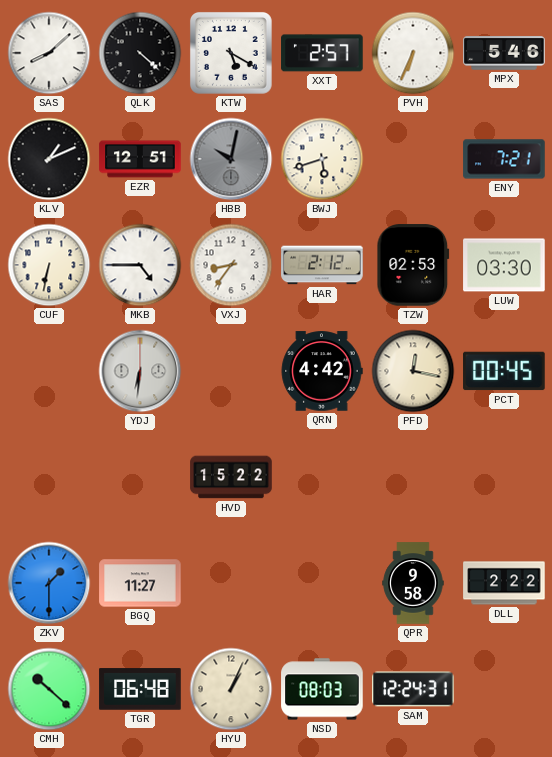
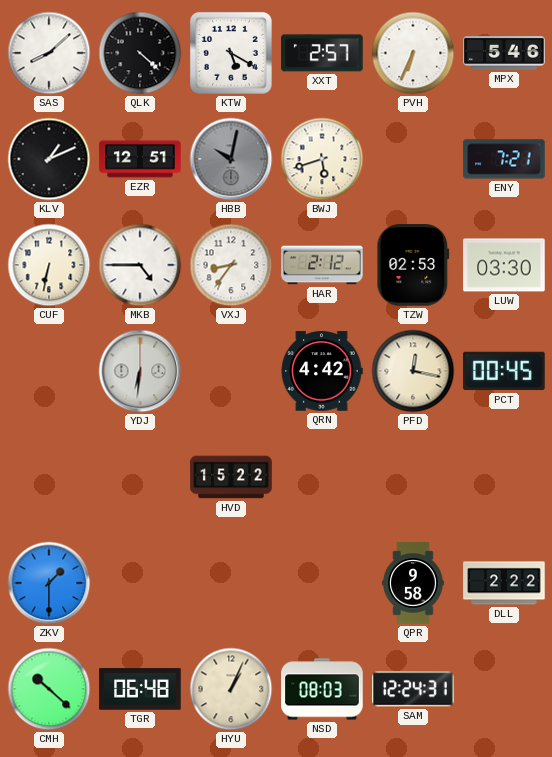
BGQ: 11:27 -> none (140, 583)
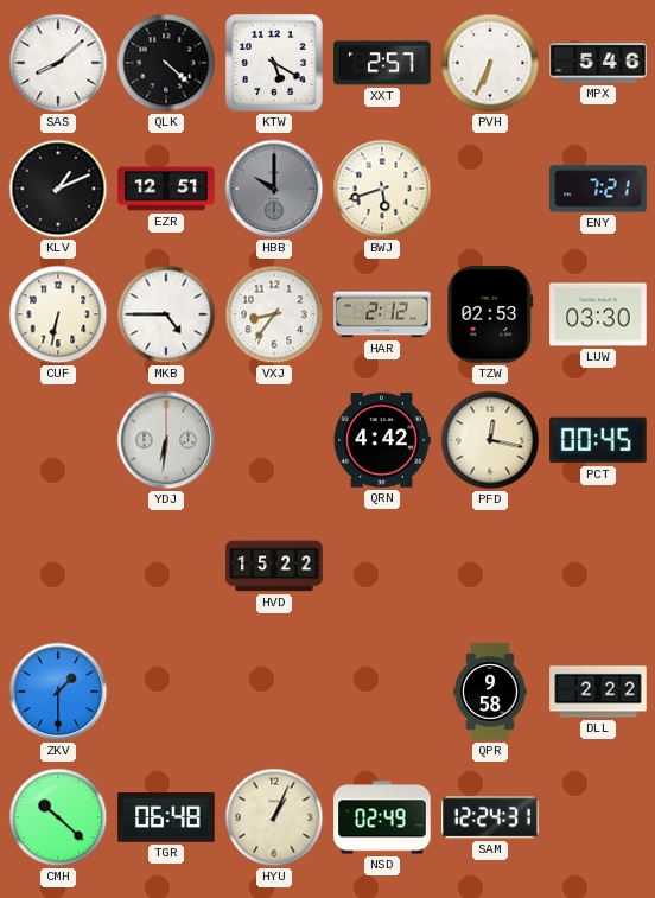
HBB: 10:02 -> 10:00 (274, 189)
NSD: 08:03 -> 02:49 (382, 817)
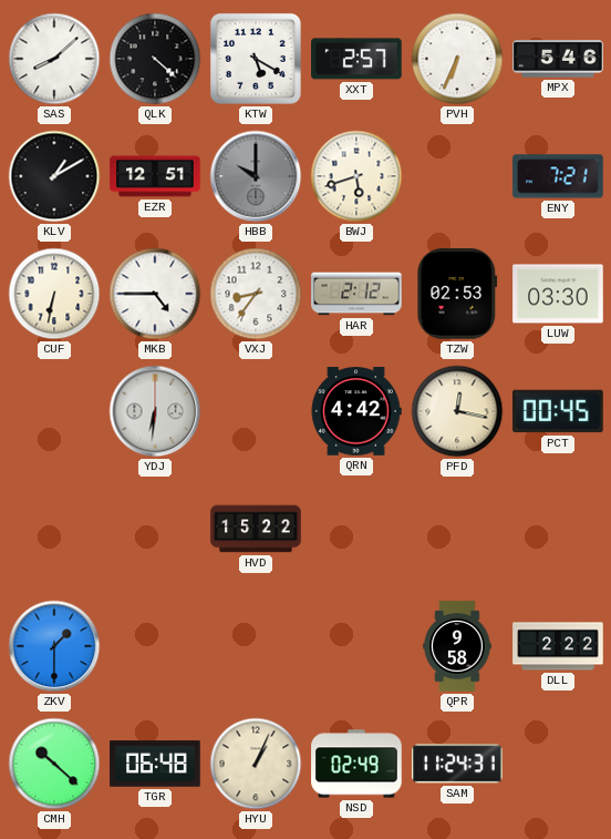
KLV: 1:11 -> 1:10 (54, 176)
SAM: 12:24 -> 11:24 (457, 764)
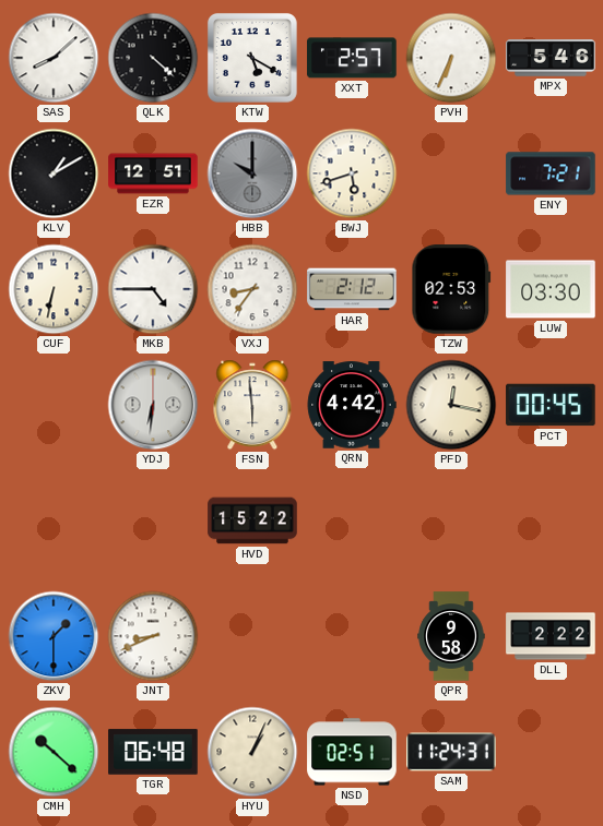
FSN: none -> 5:59 (252, 405)
JNT: none -> 8:41 (153, 636)
NSD: 02:49 -> 02:51 (352, 752)
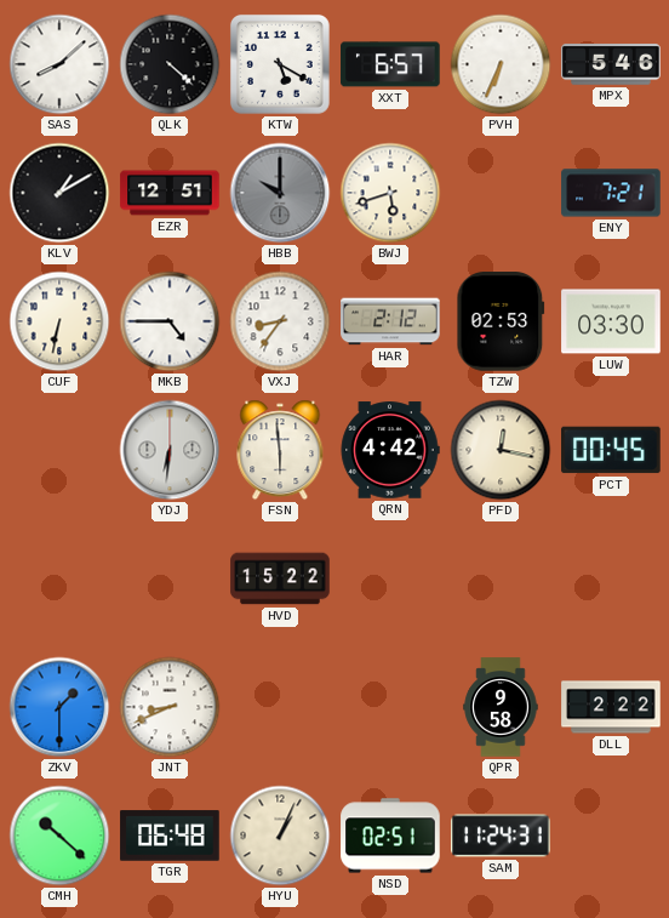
XXT: 2:57 -> 6:57 (390, 64)
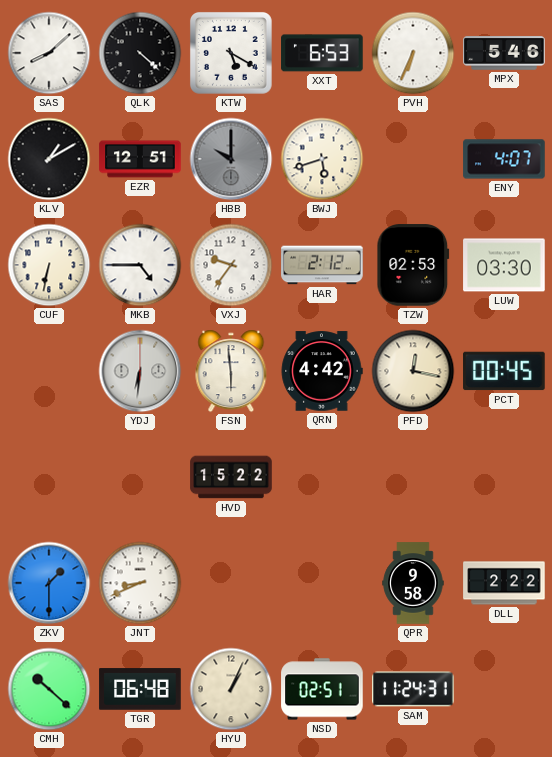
XXT: 6:57 -> 6:53 (322, 53)
ENY: 7:21 -> 4:07 (504, 159)
VXJ: 8:36 -> 9:36 (231, 265)
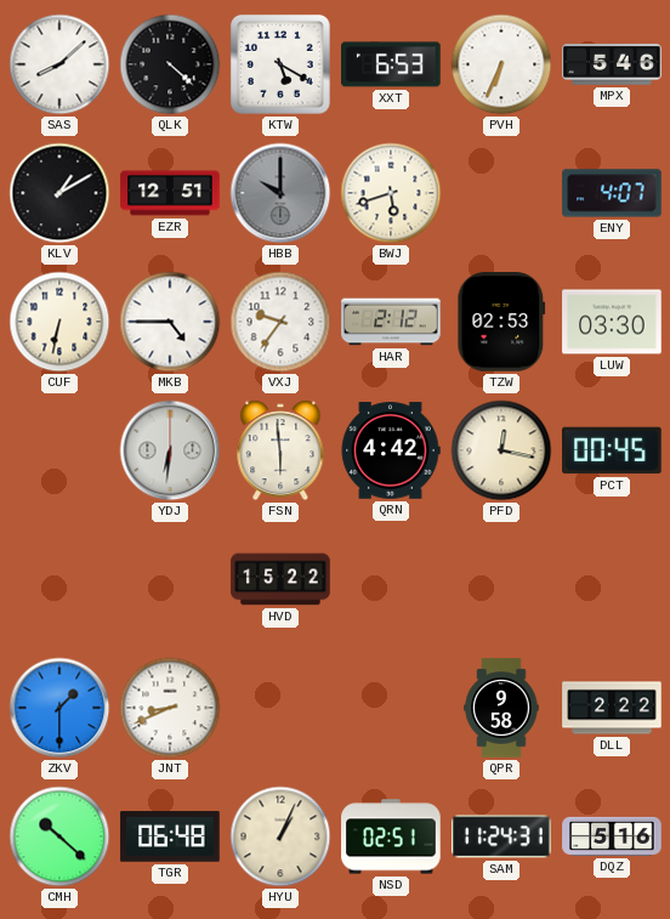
DQZ: none -> 5:16 (612, 836)
